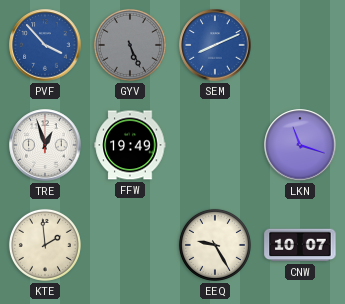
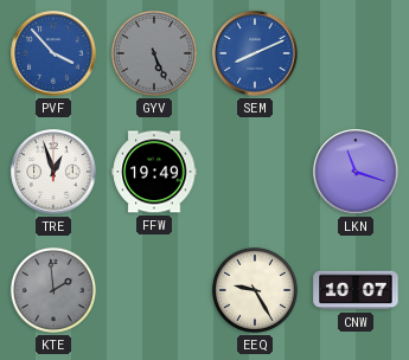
KTE dial: cream -> grey (53, 290)
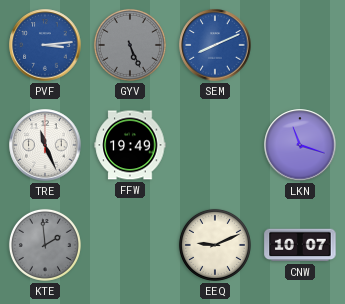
PVF: 3:53 -> 3:14 (45, 45)
TRE: 12:57 -> 11:26 (45, 145)
EEQ: 9:25 -> 9:11 (215, 245)
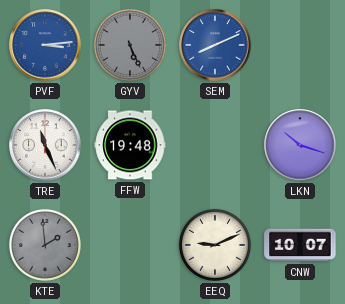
FFW: 19:49 -> 19:48 (130, 145)
LKN: 11:18 -> 10:18 (300, 145)
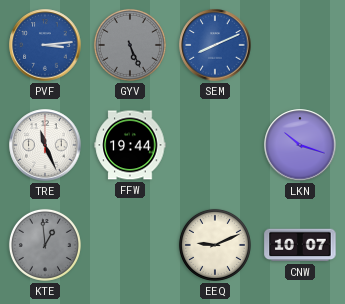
FFW: 19:48 -> 19:44 (130, 145)
KTE: 1:59 -> 12:59 (45, 245)
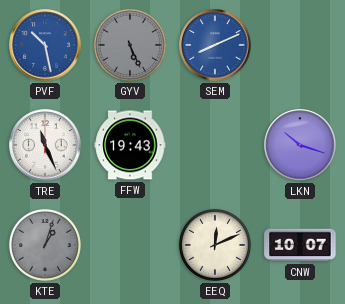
PVF: 3:14 -> 10:28 (45, 45)
FFW: 19:44 -> 19:43 (130, 145)
KTE: 12:59 -> 1:03 (45, 245)
EEQ: 9:11 -> 12:11 (215, 245)
